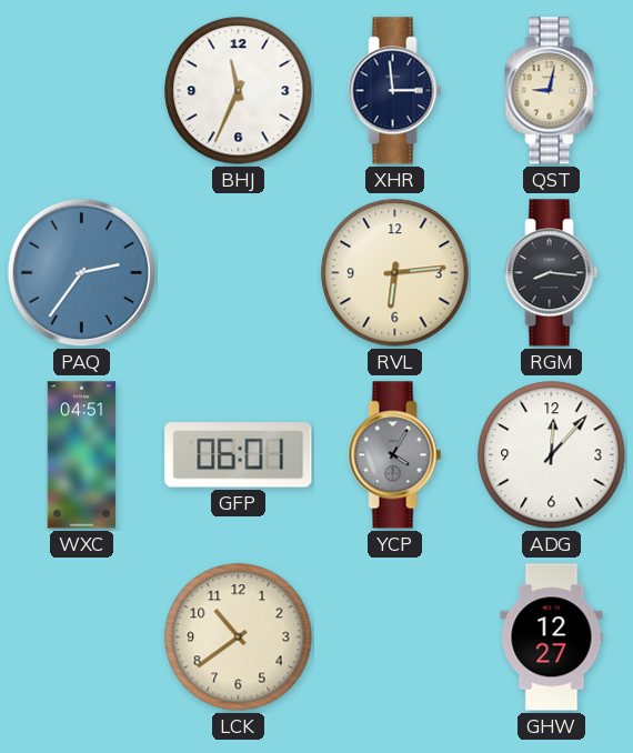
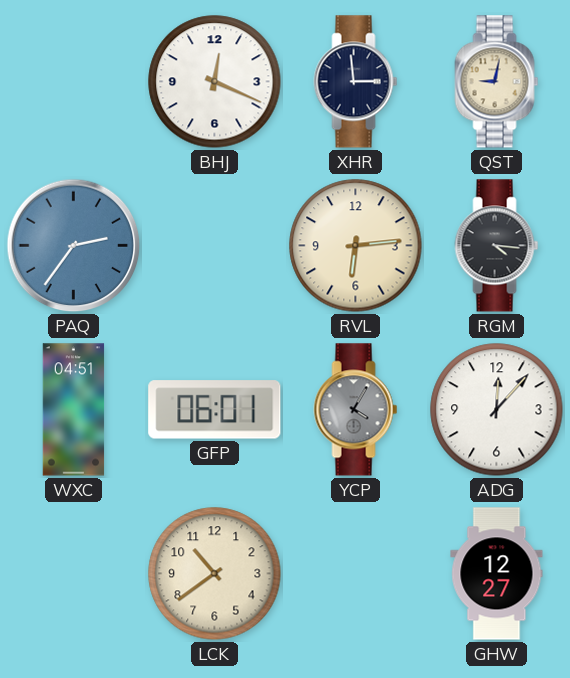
BHJ: 11:34 -> 12:19 (215, 82)
RGM: 8:16 -> 4:16 (497, 246)
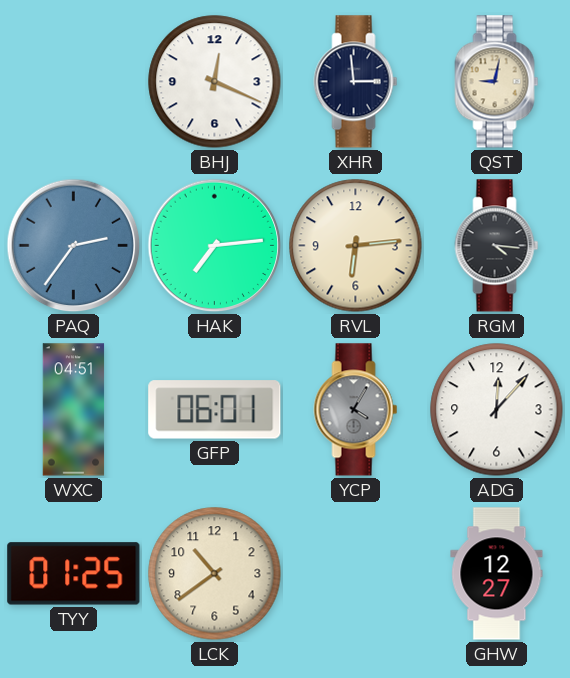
HAK: none -> 7:14 (215, 246)
TYY: none -> 01:25 (74, 574)
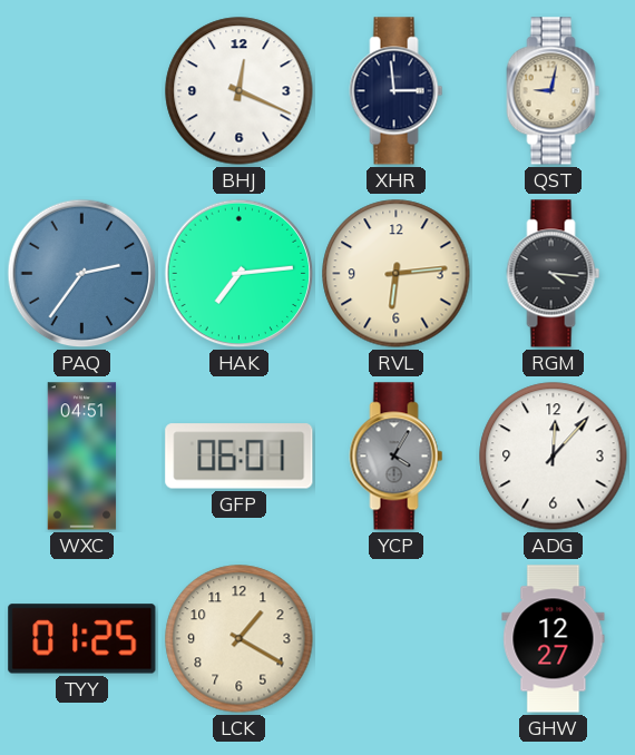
LCK: 10:39 -> 1:20 (240, 639)
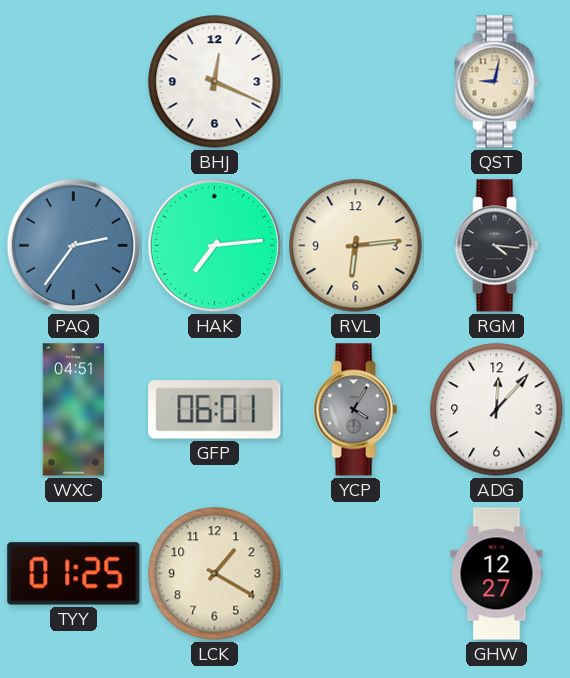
XHR: 2:59 -> none (397, 91)
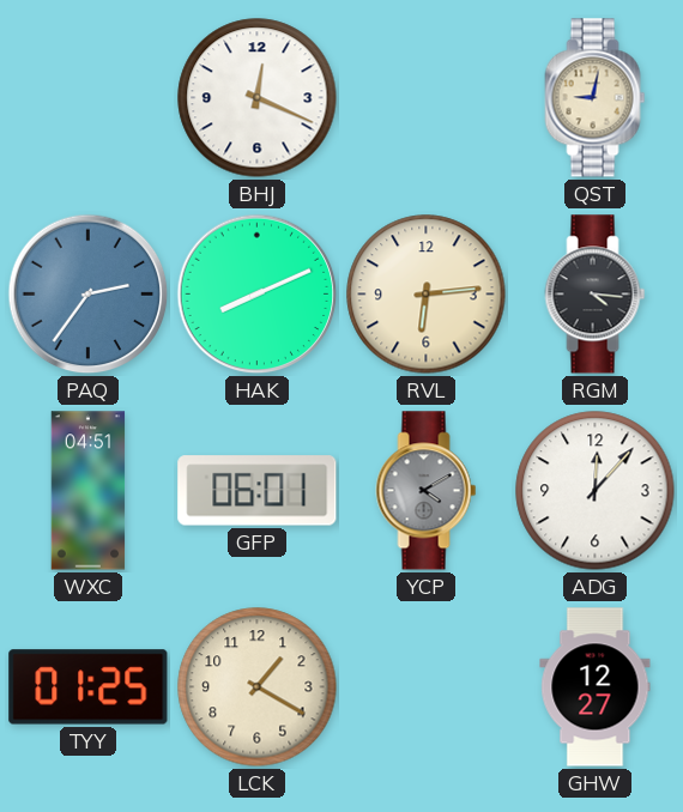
HAK: 7:14 -> 8:11 (258, 295)
YCP: 4:05 -> 4:10 (427, 491)
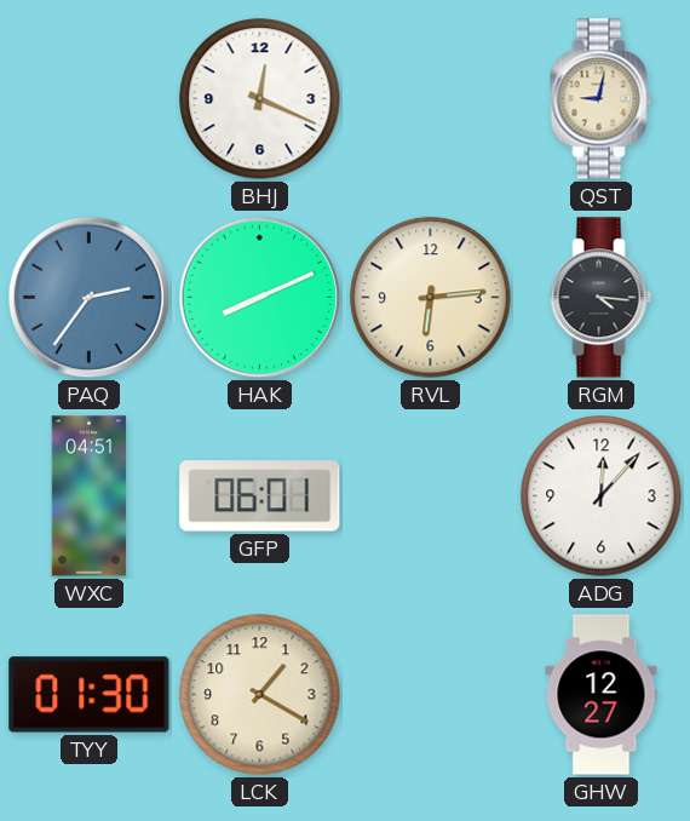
YCP: 4:10 -> none (427, 491)
TYY: 01:25 -> 01:30 (90, 695)
